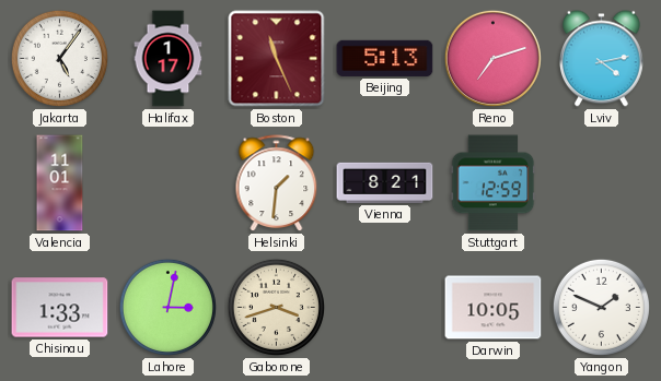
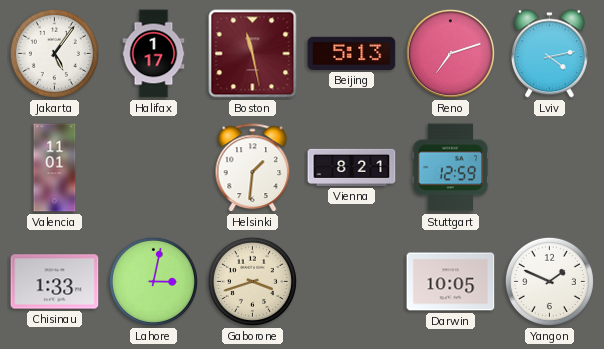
Boston: 11:26 -> 11:28 (253, 54)
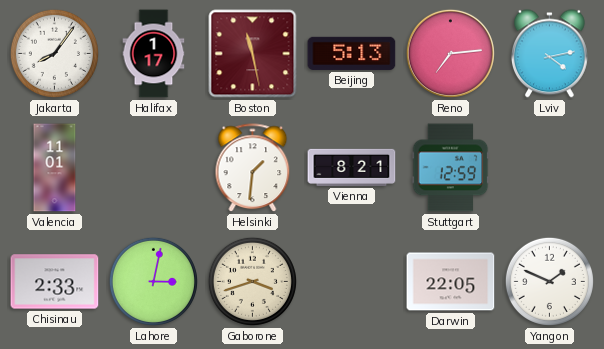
Jakarta: 5:06 -> 8:06 (54, 53)
Reno: 7:12 -> 7:14 (450, 53)
Chisinau: 1:33 -> 2:33 (55, 282)
Darwin: 10:05 -> 22:05 (451, 282)
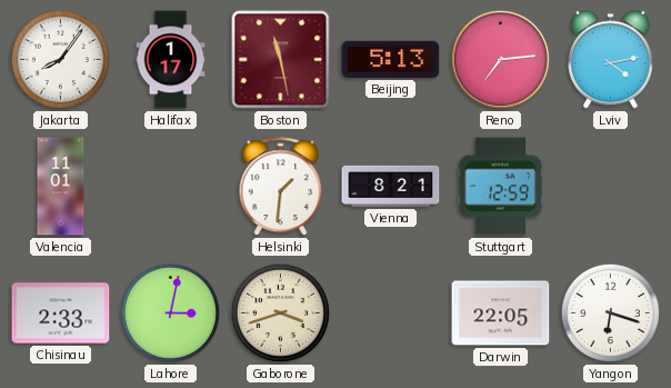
Yangon: 1:49 -> 6:18 (610, 312)
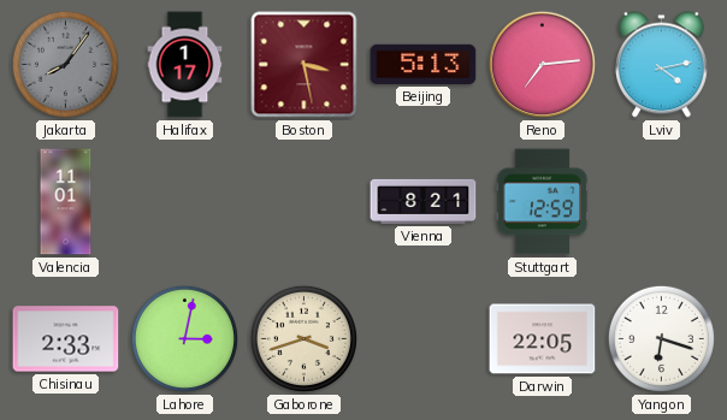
Jakarta dial: white -> grey (65, 64)
Boston: 11:28 -> 3:28 (305, 65)
Helsinki: 1:31 -> none (281, 187)
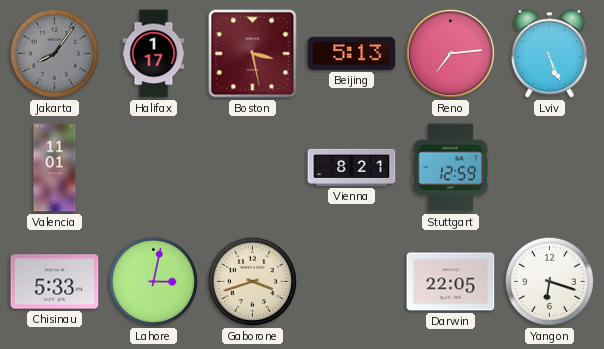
Lviv: 4:13 -> 5:26 (549, 54)
Chisinau: 2:33 -> 5:33 (55, 282)
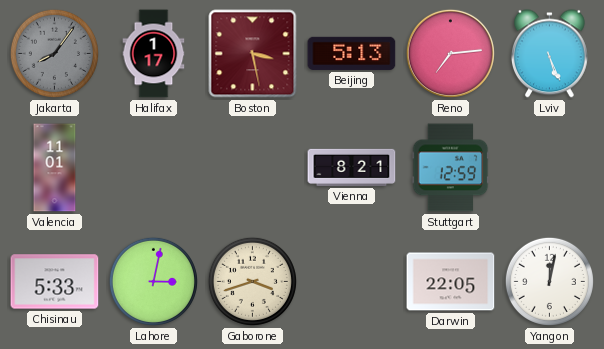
Yangon: 6:18 -> 12:02 (549, 281)
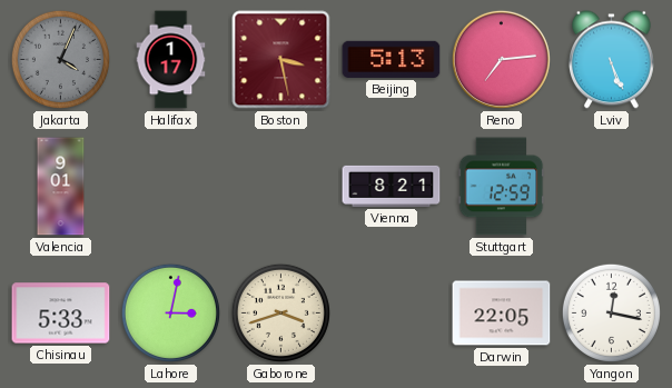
Jakarta: 8:06 -> 4:04 (60, 59)
Valencia: 11:01 -> 9:01 (61, 187)
Yangon: 12:02 -> 12:17 (611, 312)
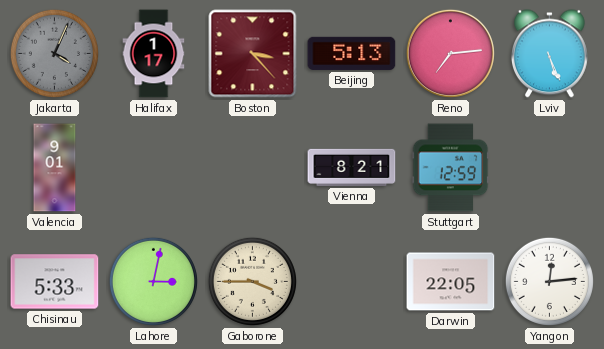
Boston: 3:28 -> 3:23 (253, 54)
Gaborone: 3:42 -> 3:45 (252, 281)
Yangon: 12:17 -> 12:14 (549, 281)
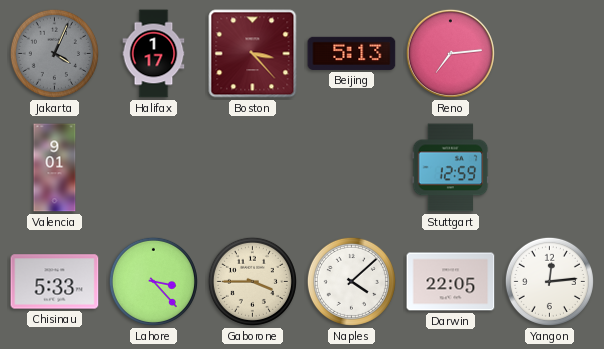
Lviv: 5:26 -> none (549, 54)
Vienna: 8:21 -> none (352, 167)
Lahore: 3:02 -> 3:23 (153, 281)
Naples: none -> 4:08 (351, 281)
